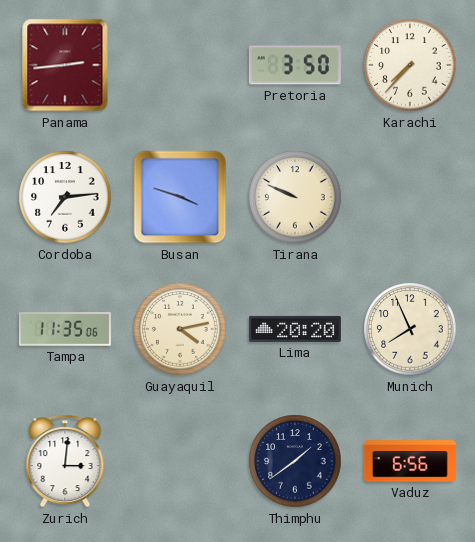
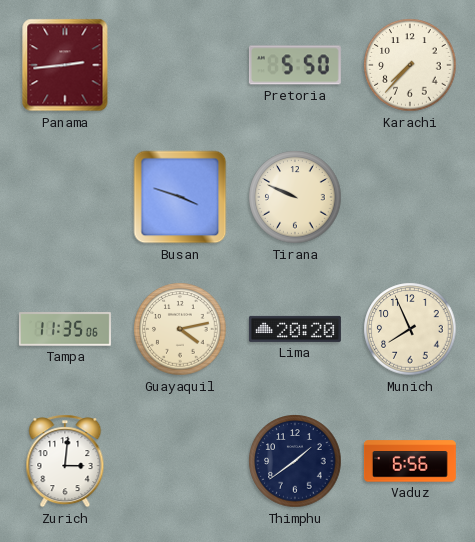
Pretoria: 3:50 -> 5:50 (295, 65)
Cordoba: 7:14 -> none (65, 197)
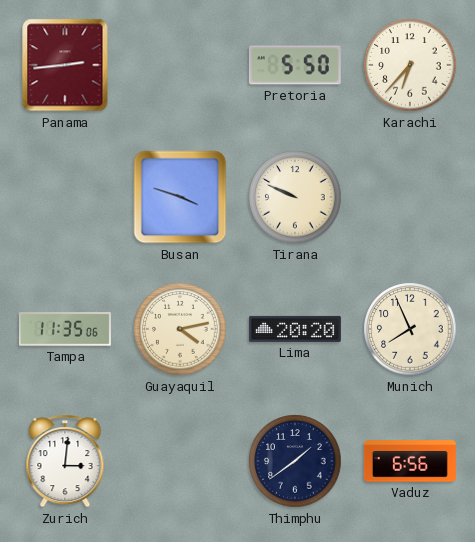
Karachi: 7:37 -> 6:37 (410, 65)
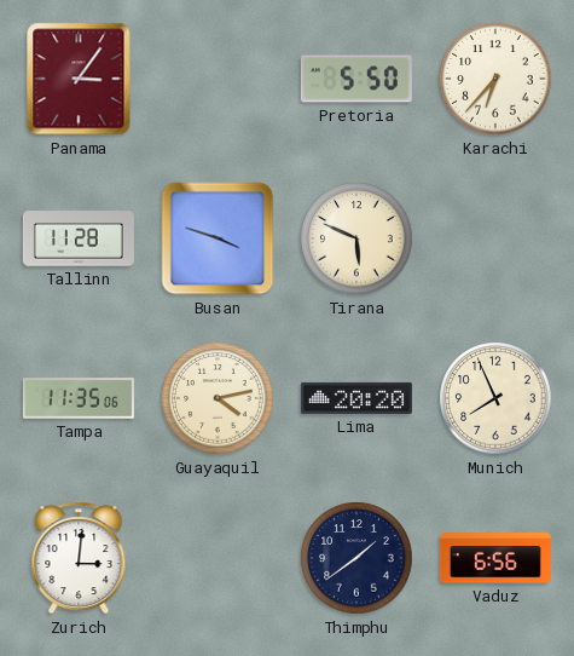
Panama: 2:44 -> 3:06 (79, 79)
Tallinn: none -> 11:28 (79, 238)
Tirana: 9:49 -> 5:49 (356, 238)
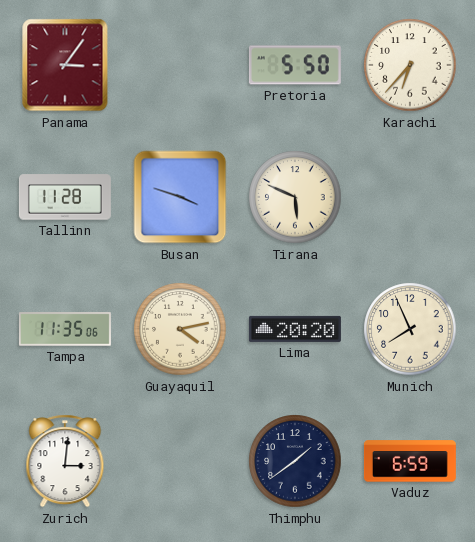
Vaduz: 6:56 -> 6:59 (410, 461)
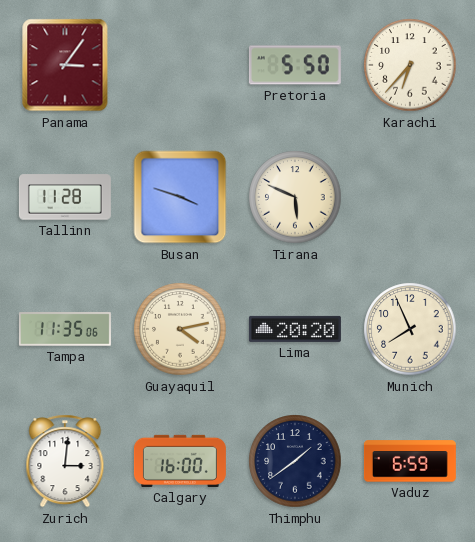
Calgary: none -> 16:00 (180, 461)
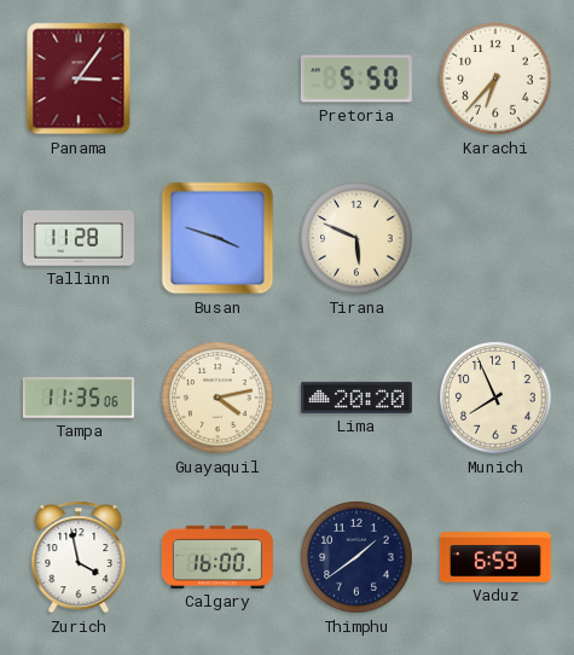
Zurich: 3:01 -> 3:58 (79, 557)
